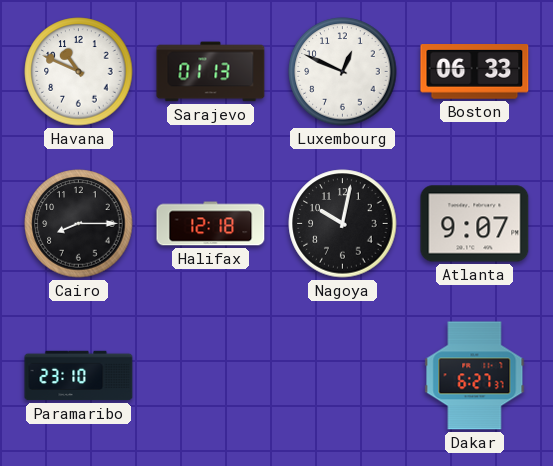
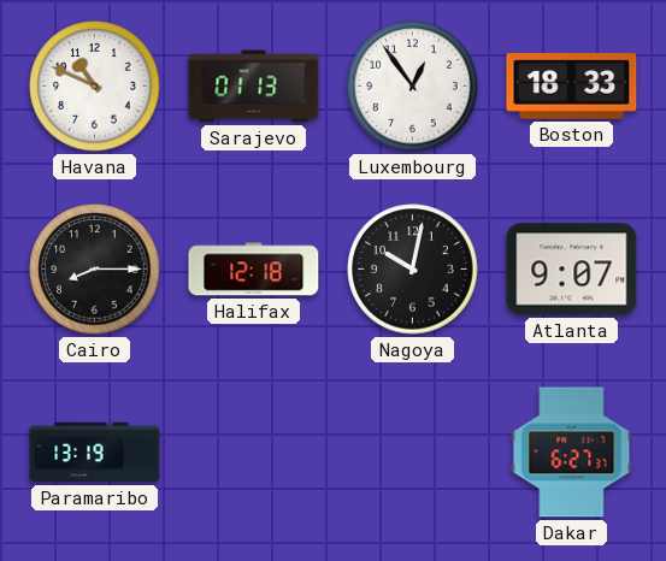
Luxembourg: 12:49 -> 12:54 (413, 87)
Boston: 06:33 -> 18:33 (572, 87)
Paramaribo: 23:10 -> 13:19 (95, 453)
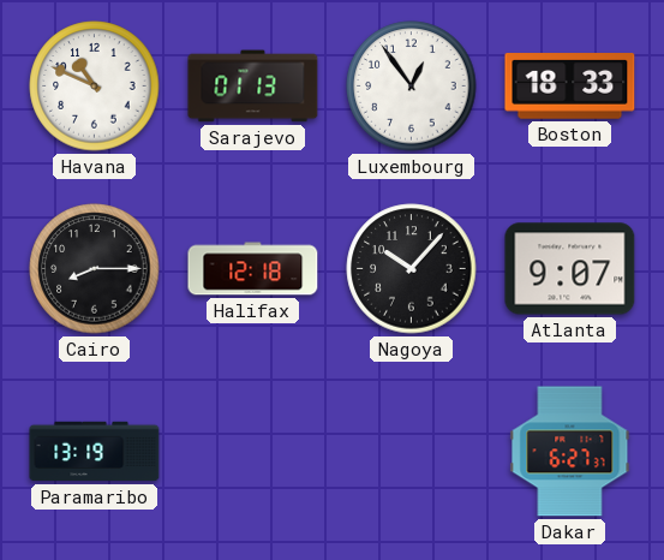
Nagoya: 10:02 -> 10:07 (412, 269)
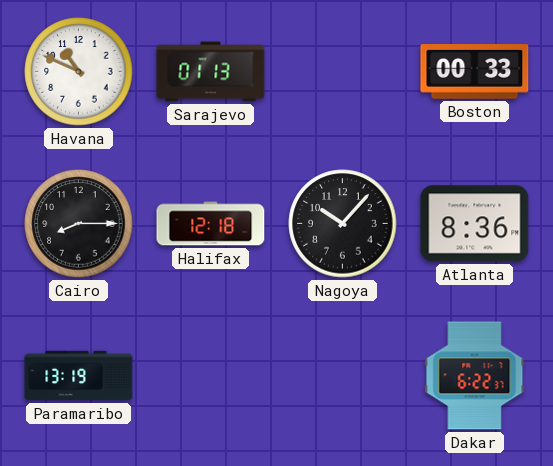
Luxembourg: 12:54 -> none (412, 87)
Boston: 18:33 -> 00:33 (475, 72)
Atlanta: 9:07 -> 8:36 (475, 224)
Dakar: 6:27 -> 6:22 (475, 376)
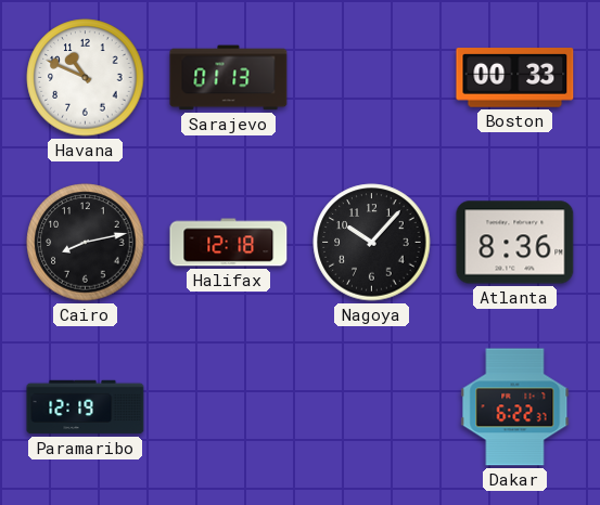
Cairo: 8:15 -> 8:13 (86, 243)
Paramaribo: 13:19 -> 12:19 (86, 407)
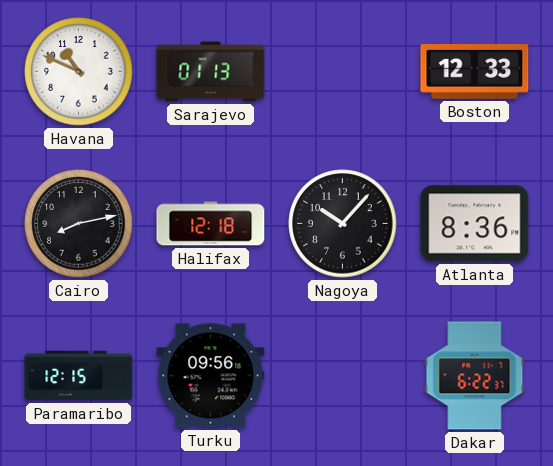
Boston: 00:33 -> 12:33 (475, 72)
Paramaribo: 12:19 -> 12:15 (79, 376)
Turku: none -> 09:56 (211, 376)
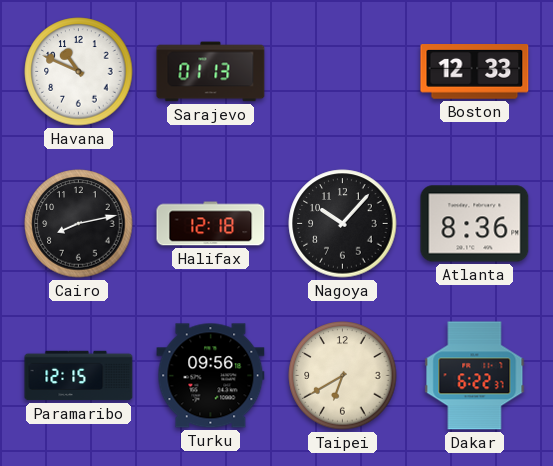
Taipei: none -> 6:40 (343, 376)
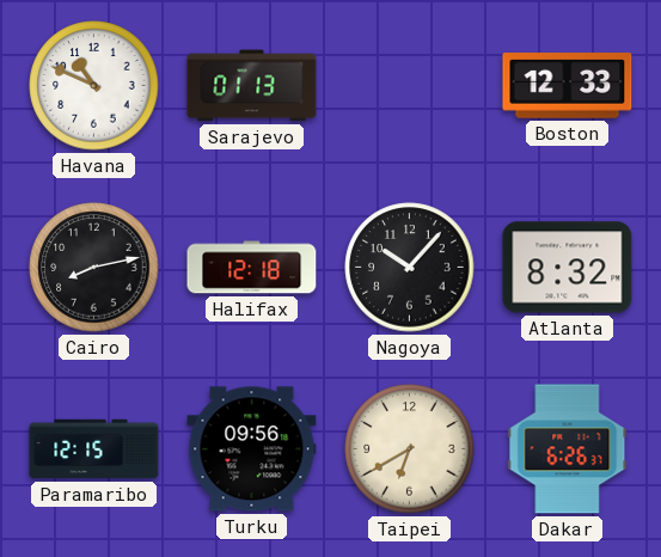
Atlanta: 8:36 -> 8:32 (568, 268)
Dakar: 6:22 -> 6:26 (568, 449)
